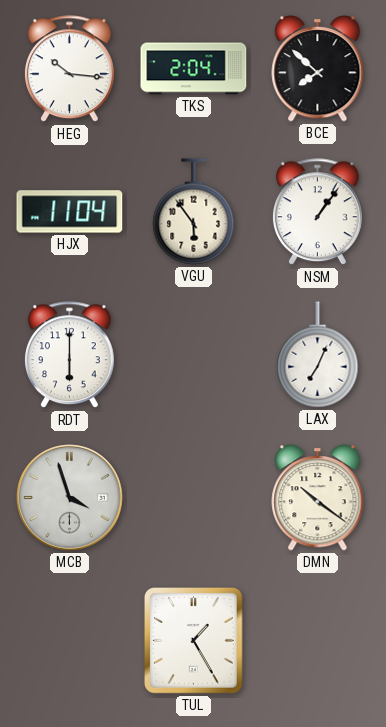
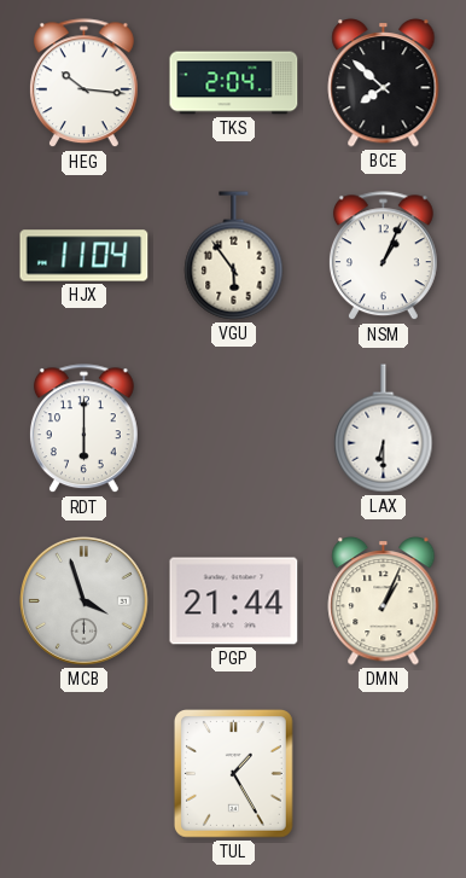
NSM: 1:06 -> 1:04 (383, 256)
LAX: 7:04 -> 6:30 (384, 429)
PGP: none -> 21:44 (234, 601)
DMN: 10:21 -> 1:04 (384, 601)
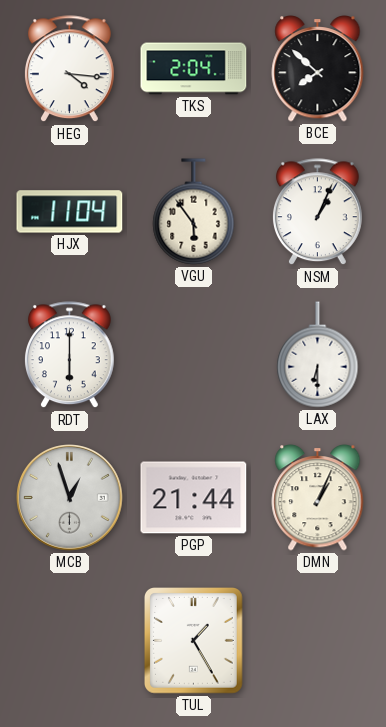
HEG: 10:16 -> 4:16 (69, 69)
MCB: 3:57 -> 12:57 (70, 498)
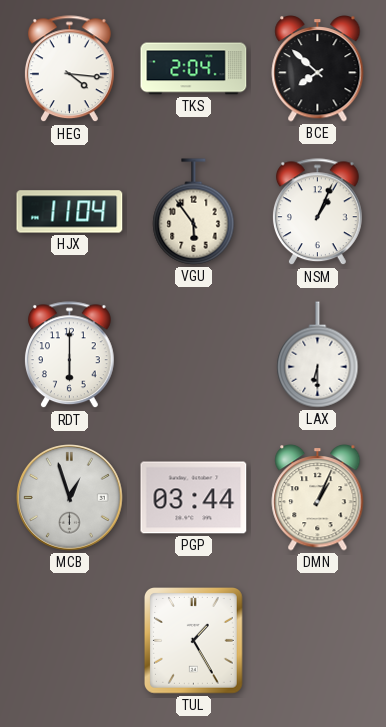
PGP: 21:44 -> 03:44 (194, 498)
